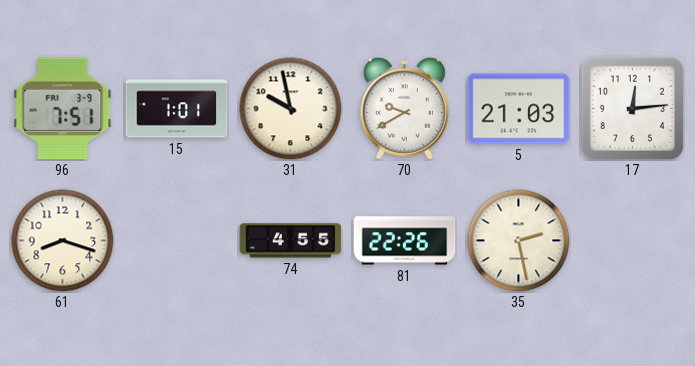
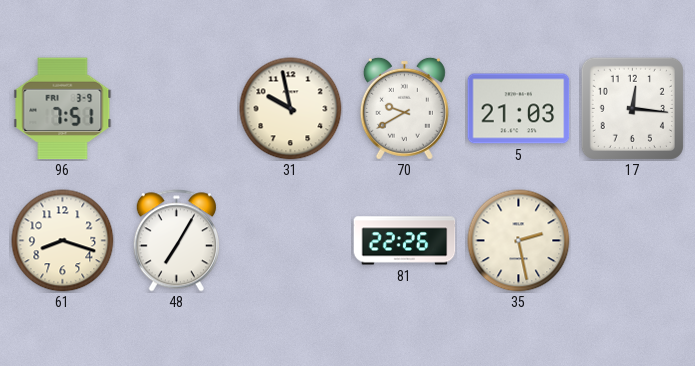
15: 1:01 -> none (177, 109)
17: 12:14 -> 12:16 (632, 108)
48: none -> 7:05 (176, 241)
74: 4:55 -> none (291, 241)
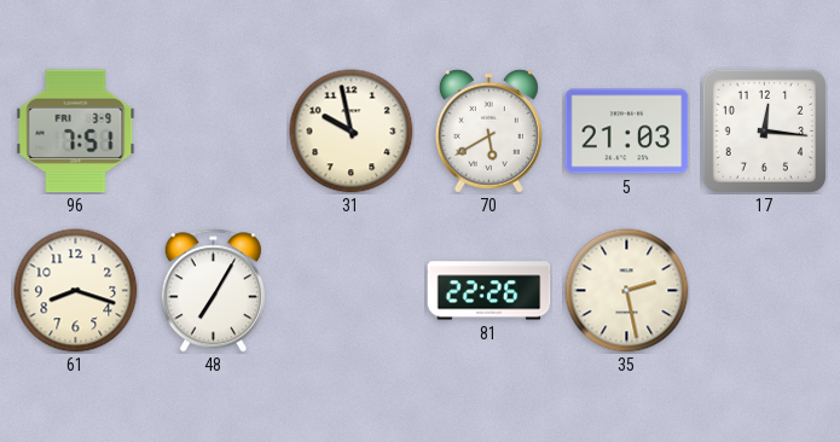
70: 9:40 -> 5:40 (488, 130)
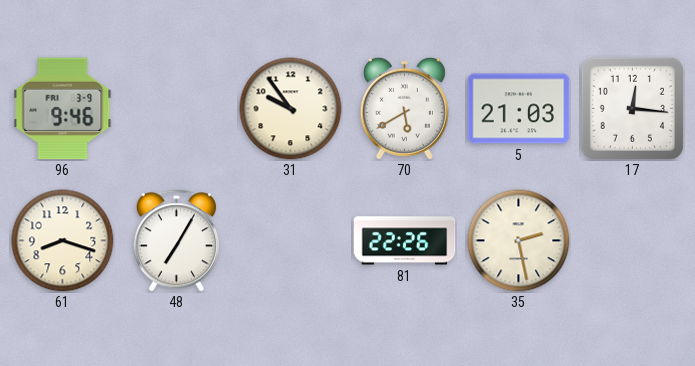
96: 7:51 -> 9:46 (63, 109)
31: 9:58 -> 9:54 (291, 109)
